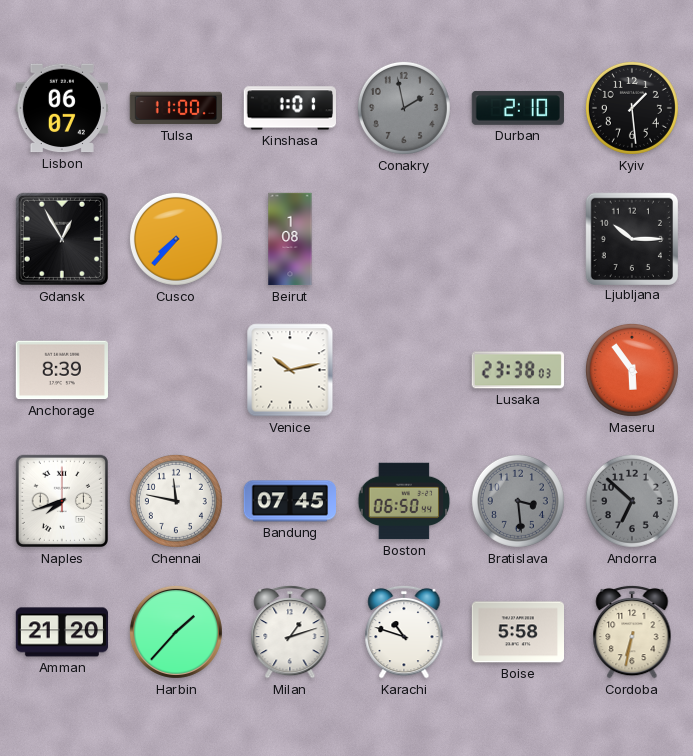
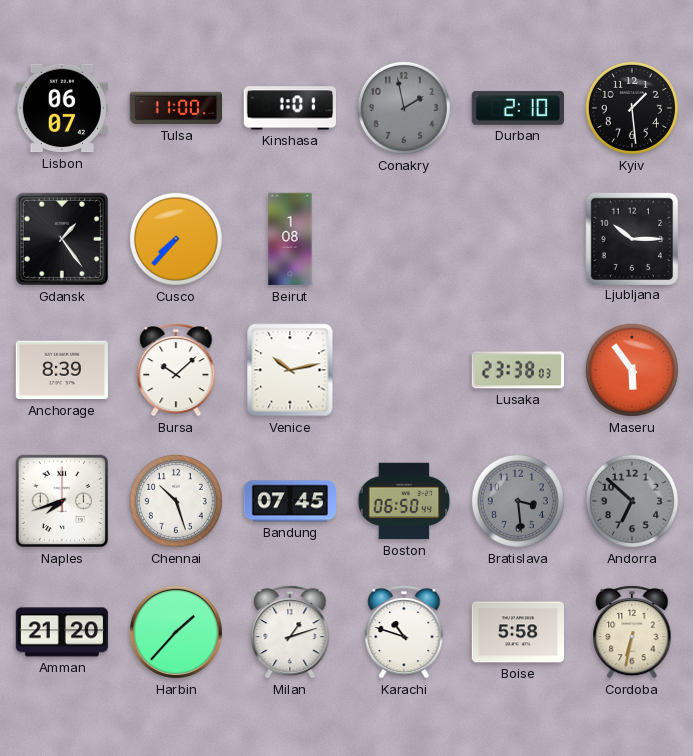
Gdansk: 12:55 -> 1:24 (62, 239)
Bursa: none -> 10:08 (176, 370)
Chennai: 11:47 -> 10:27 (176, 501)
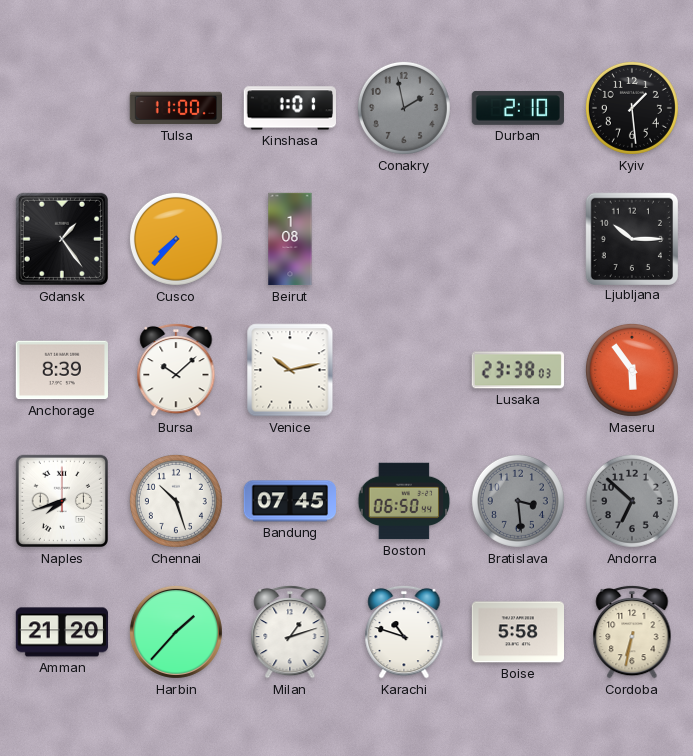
Lisbon: 06:07 -> none (61, 108)
